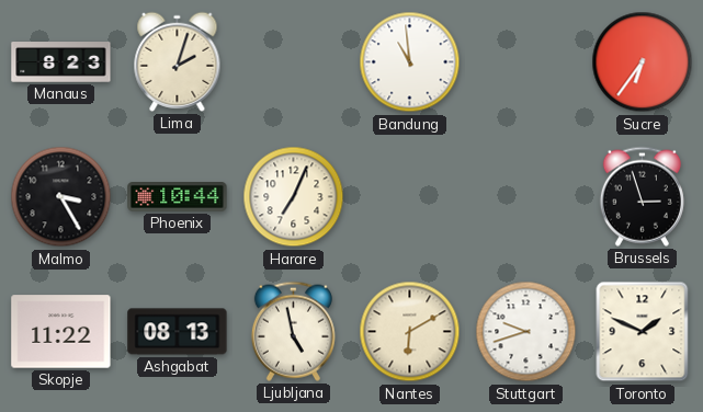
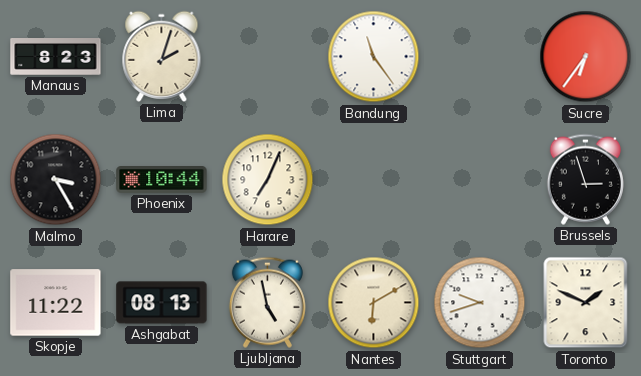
Bandung: 10:59 -> 11:24 (374, 57)
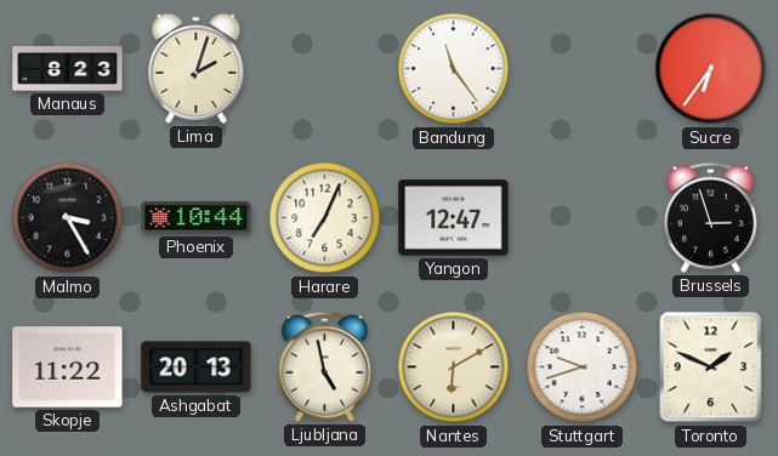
Yangon: none -> 12:47 (454, 218)
Ashgabat: 08:13 -> 20:13 (197, 367)
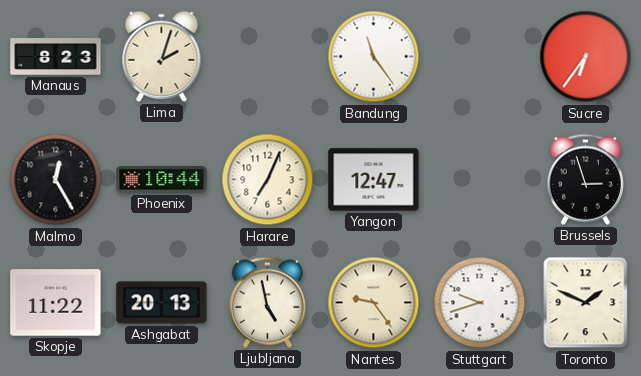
Malmo: 3:25 -> 12:25 (56, 180)
Nantes: 6:10 -> 9:24 (374, 303)
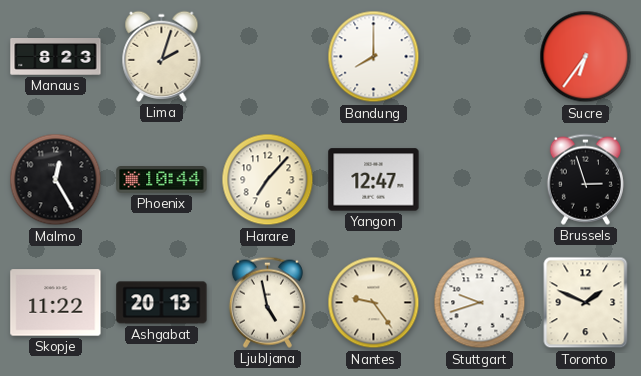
Bandung: 11:24 -> 8:00 (374, 57)
Harare: 7:04 -> 7:07 (268, 180)
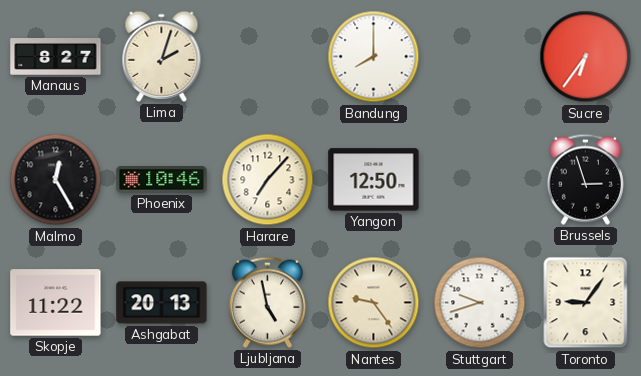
Manaus: 8:23 -> 8:27 (56, 57)
Phoenix: 10:44 -> 10:46 (162, 180)
Yangon: 12:47 -> 12:50 (374, 180)
Toronto: 1:49 -> 9:06 (586, 303)
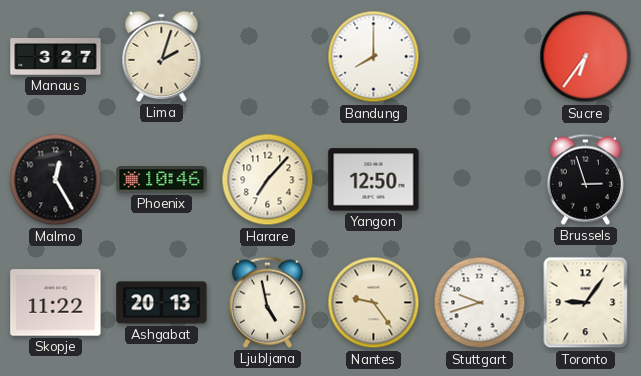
Manaus: 8:27 -> 3:27 (56, 57)
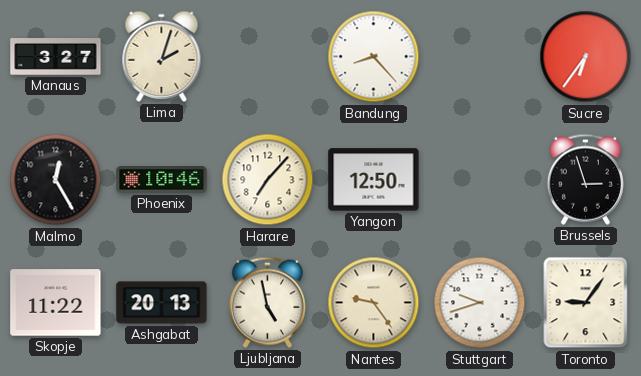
Bandung: 8:00 -> 8:23 (374, 57)
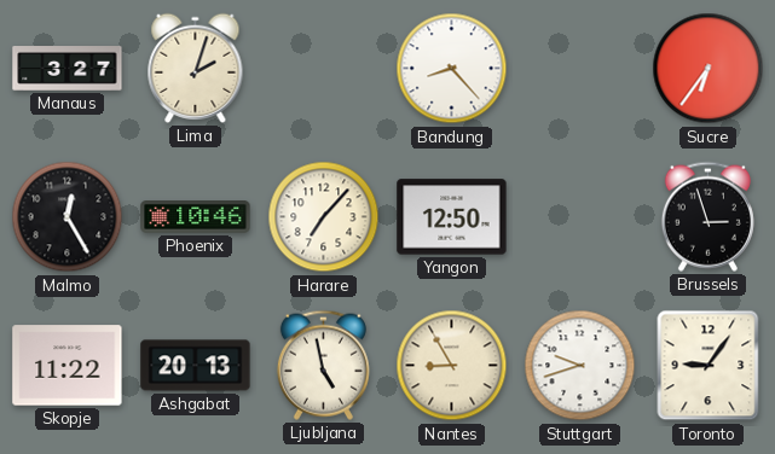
Nantes: 9:24 -> 8:55 (452, 366)
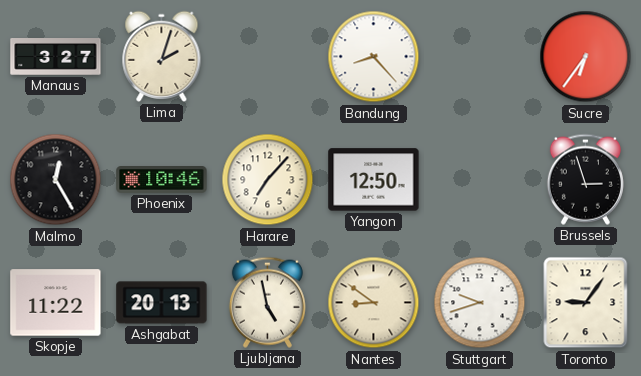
Nantes: 8:55 -> 8:51 (374, 303)
